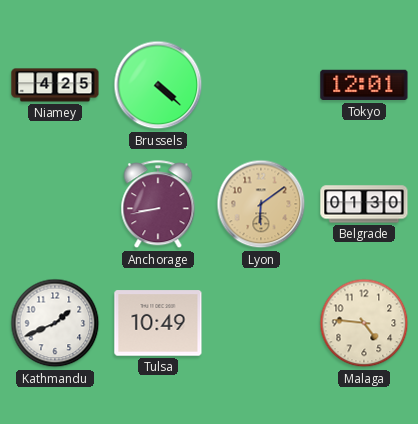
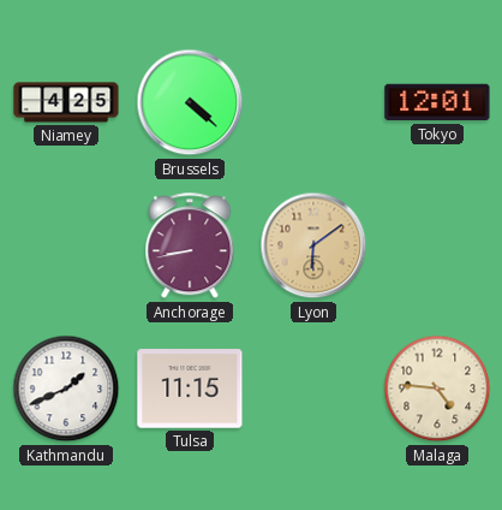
Belgrade: 01:30 -> none (364, 204)
Tulsa: 10:49 -> 11:15 (190, 389)
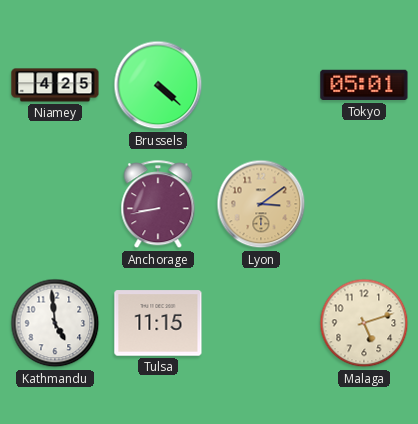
Tokyo: 12:01 -> 05:01 (364, 85)
Lyon: 6:09 -> 3:09 (261, 204)
Kathmandu: 1:41 -> 4:59 (55, 323)
Malaga: 4:46 -> 5:12 (364, 323)
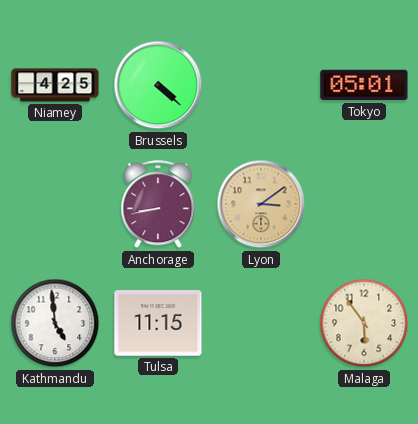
Malaga: 5:12 -> 5:54 (364, 323)
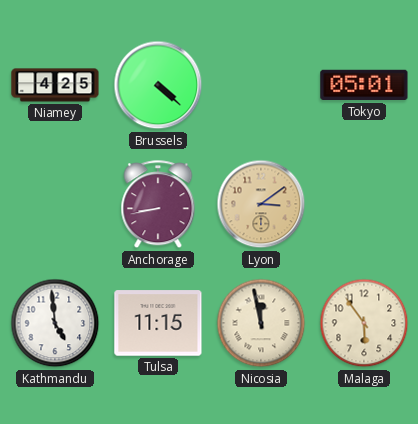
Nicosia: none -> 11:58 (261, 323)
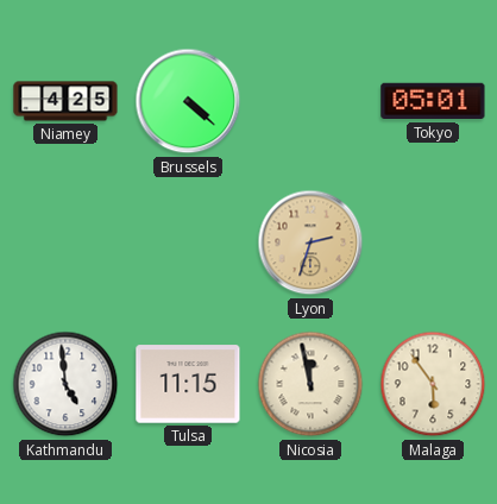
Anchorage: 8:43 -> none (158, 205)
Lyon: 3:09 -> 2:33 (310, 242)
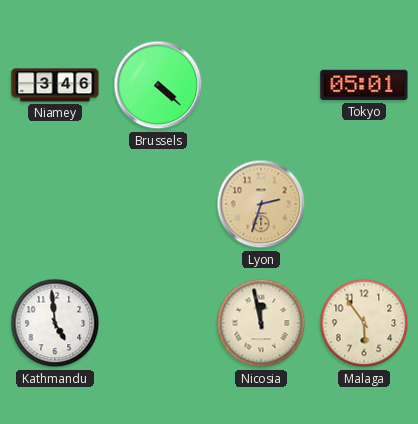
Niamey: 4:25 -> 3:46 (55, 85)
Tulsa: 11:15 -> none (188, 384)
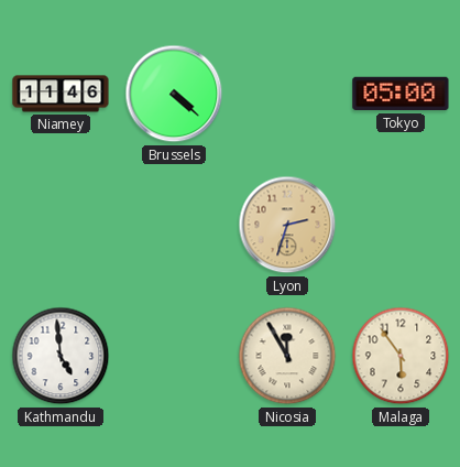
Niamey: 3:46 -> 11:46 (61, 94)
Tokyo: 05:01 -> 05:00 (401, 94)
Nicosia: 11:58 -> 11:55 (287, 356)
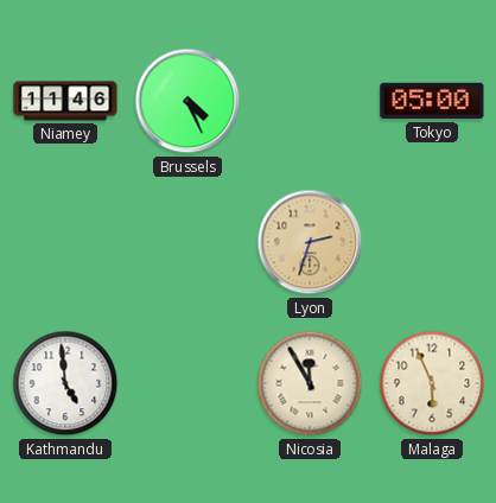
Brussels: 4:22 -> 4:26 (187, 101)
Malaga: 5:54 -> 5:56 (432, 383)
